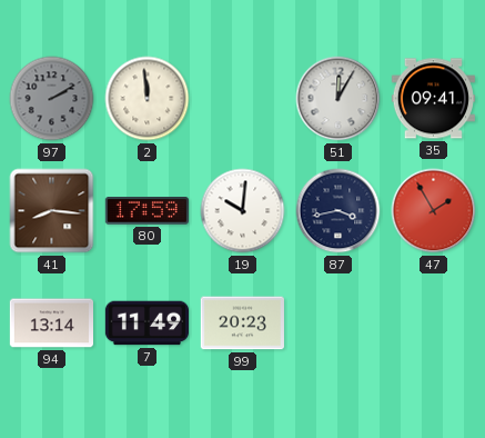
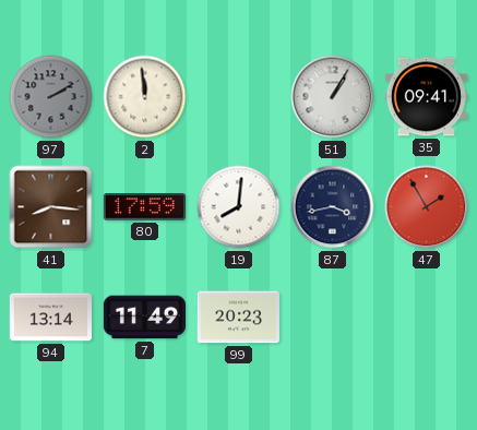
51: 12:05 -> 1:05 (333, 97)
19: 10:01 -> 8:01 (239, 207)
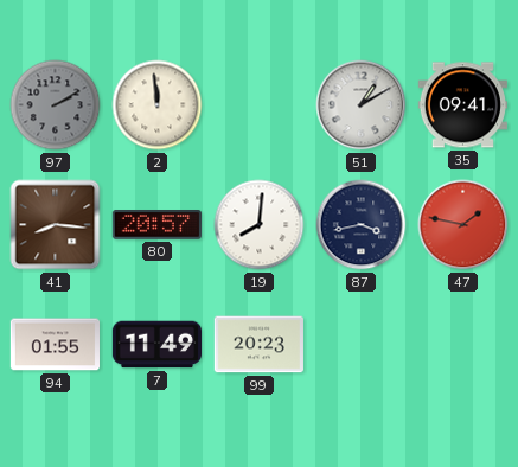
51: 1:05 -> 1:10 (362, 105)
80: 17:59 -> 20:57 (156, 225)
47: 1:55 -> 1:47 (463, 225)
94: 13:14 -> 01:55 (55, 345)
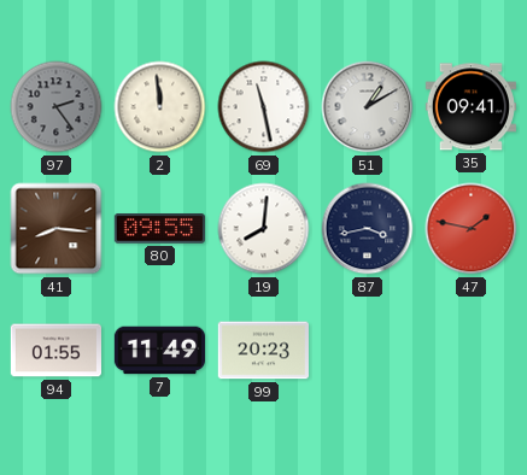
97: 2:10 -> 2:24 (57, 107)
69: none -> 11:28 (264, 107)
80: 20:57 -> 09:55 (159, 229)
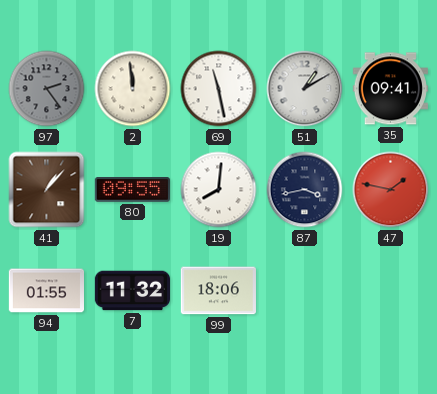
41: 8:16 -> 1:07 (47, 190)
7: 11:49 -> 11:32 (132, 291)
99: 20:23 -> 18:06 (218, 291)
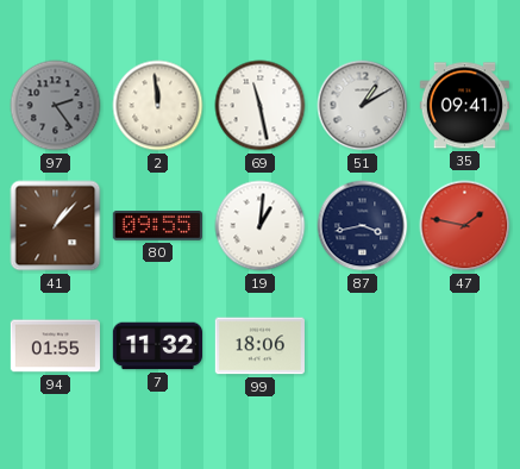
19: 8:01 -> 1:01 (261, 226)
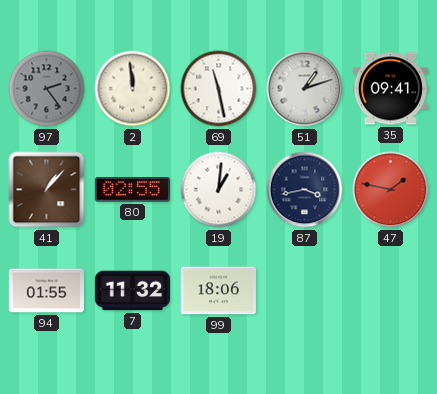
51: 1:10 -> 1:12 (305, 89)
80: 09:55 -> 02:55 (132, 190)
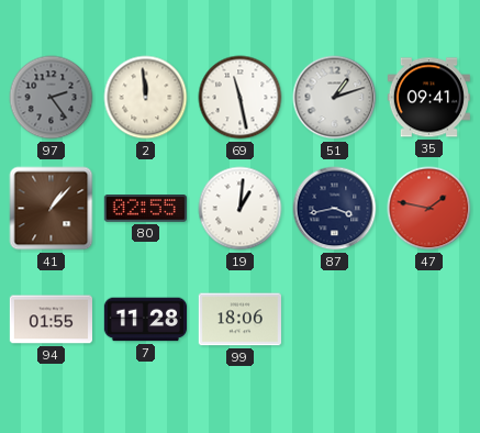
7: 11:32 -> 11:28 (145, 320)
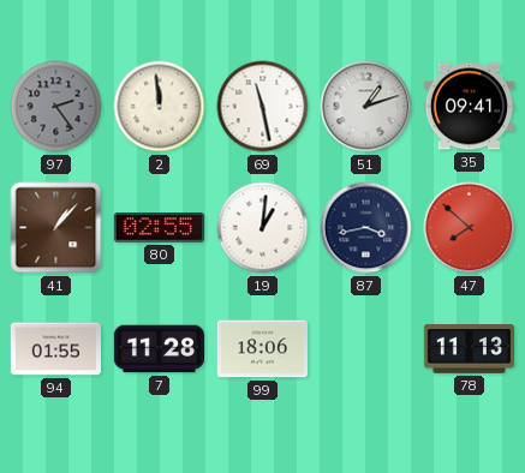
47: 1:47 -> 7:52 (470, 228)
78: none -> 11:13 (469, 349)
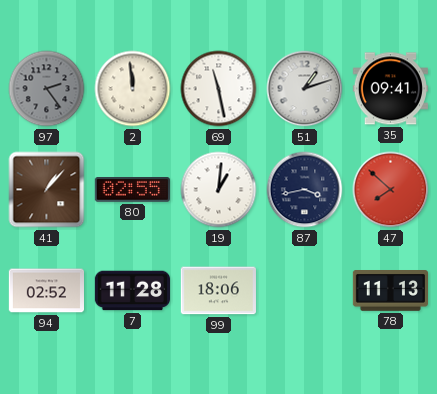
94: 01:55 -> 02:52 (46, 291)
